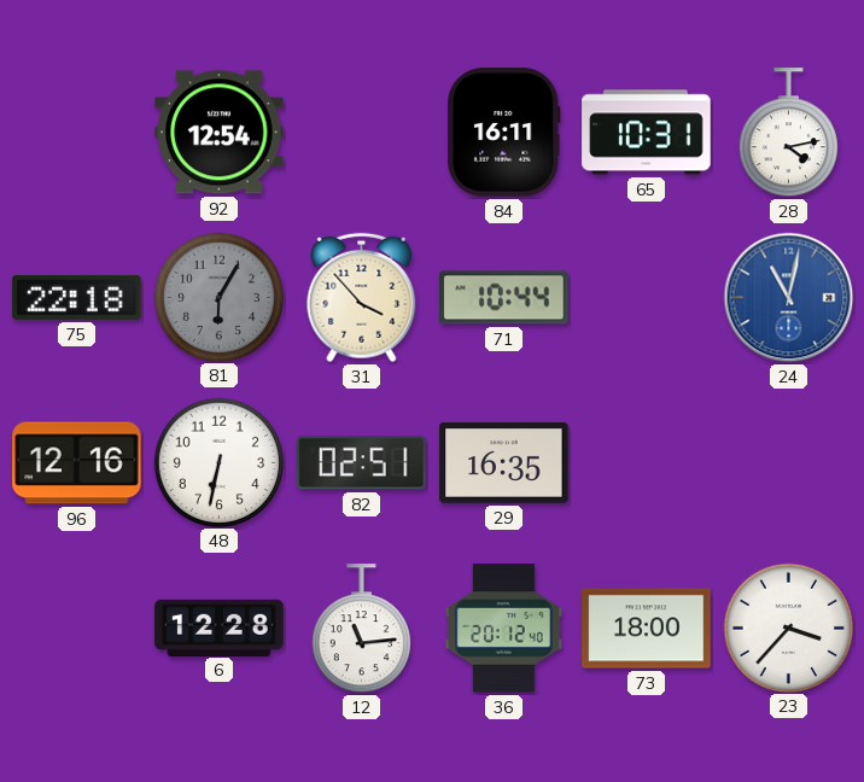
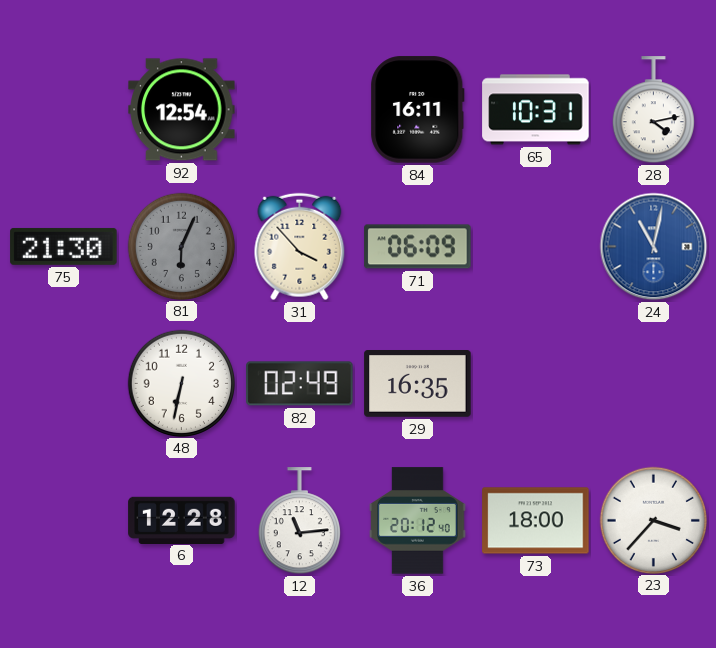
75: 22:18 -> 21:30 (64, 246)
81: 6:05 -> 6:04 (181, 246)
71: 10:44 -> 06:09 (418, 247)
96: 12:16 -> none (77, 463)
82: 02:51 -> 02:49 (300, 384)
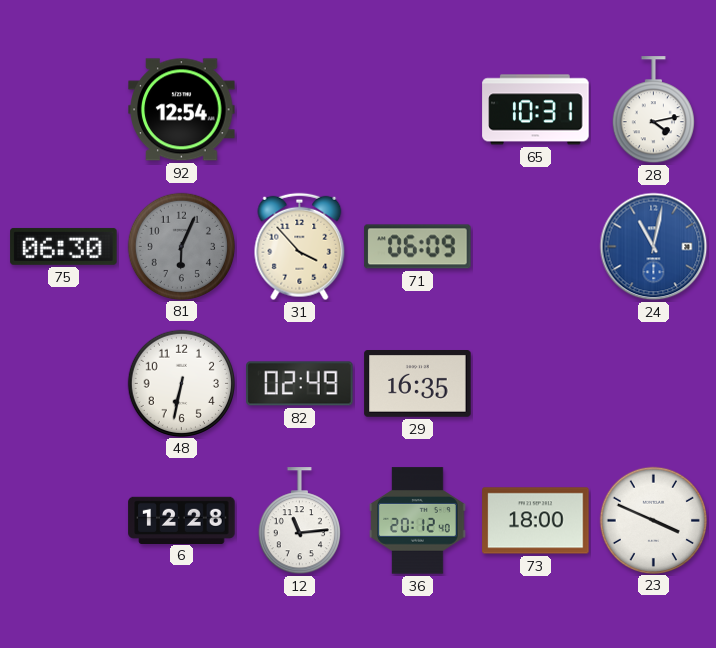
84: 16:11 -> none (418, 110)
75: 21:30 -> 06:30 (64, 246)
23: 3:37 -> 3:49 (653, 520)
